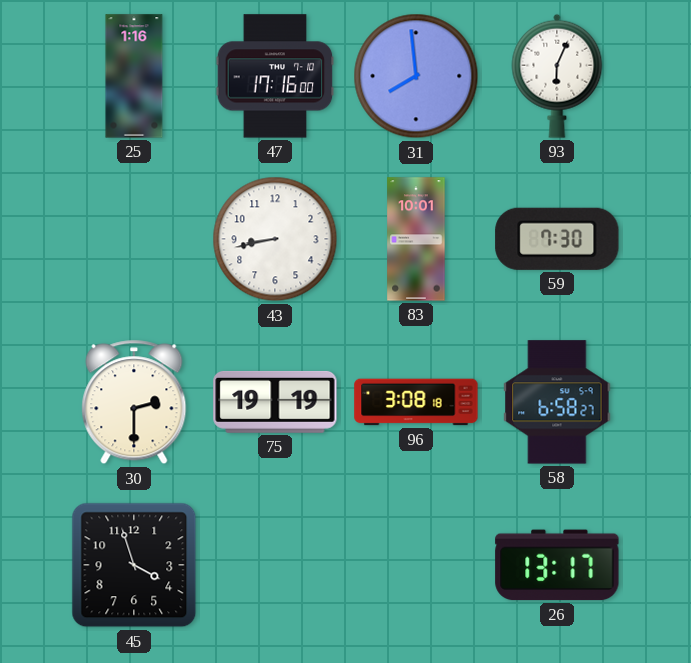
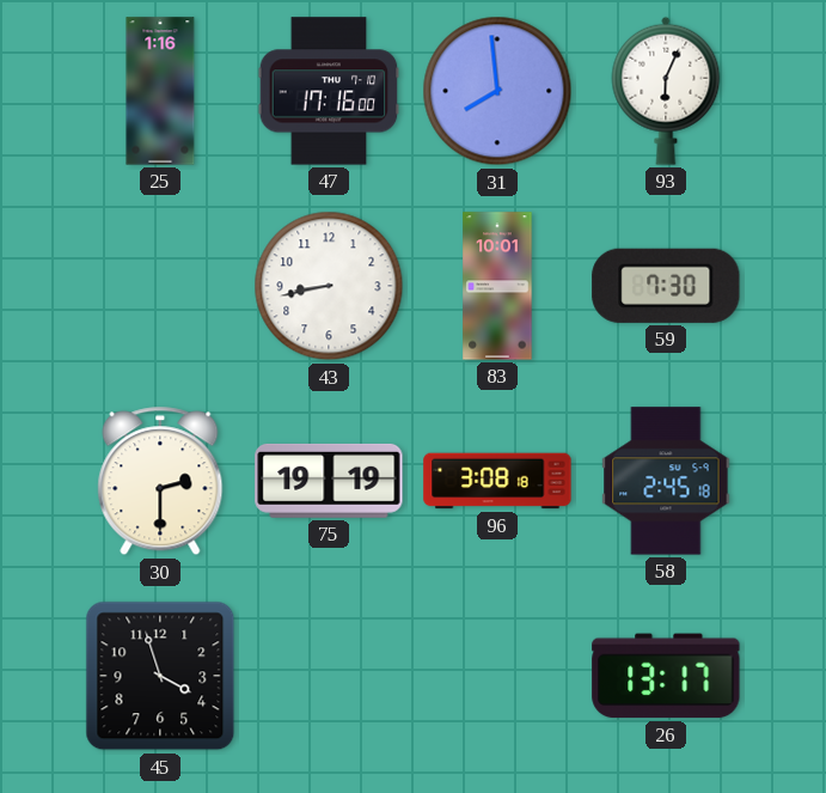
58: 6:58 -> 2:45 (666, 481)
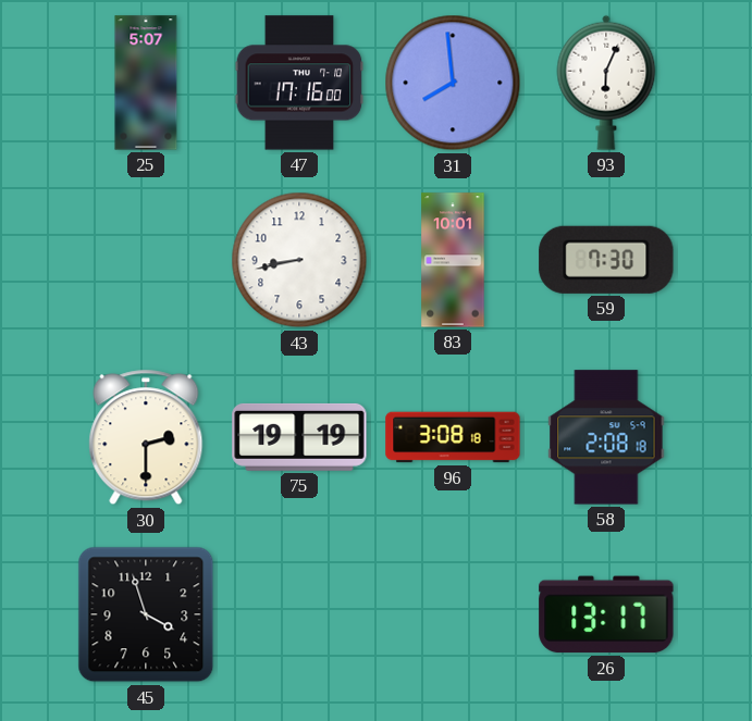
25: 1:16 -> 5:07 (146, 83)
58: 2:45 -> 2:08 (606, 437)
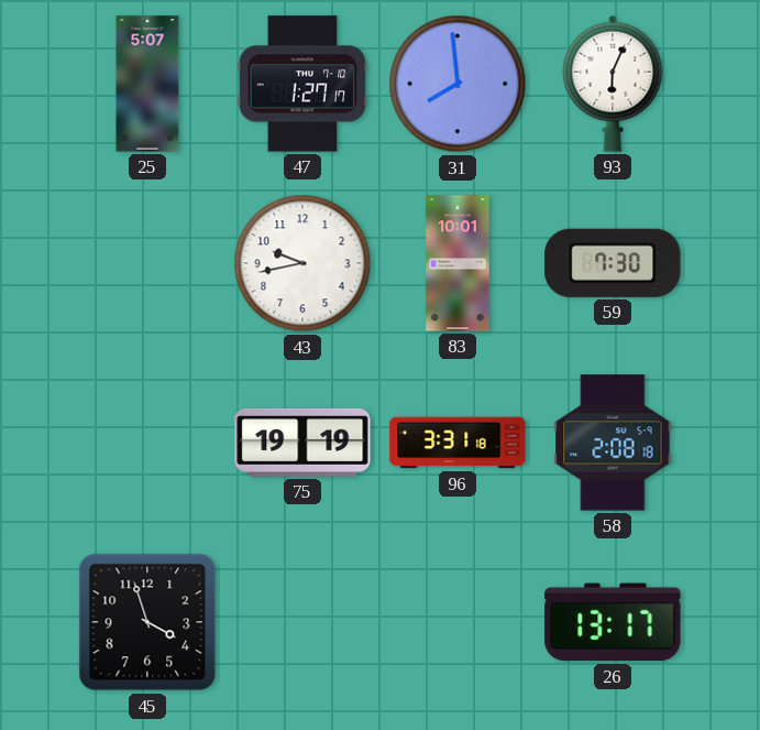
47: 17:16 -> 1:27 (302, 84)
43: 8:43 -> 9:43 (302, 263)
30: 2:30 -> none (146, 437)
96: 3:08 -> 3:31 (458, 443)
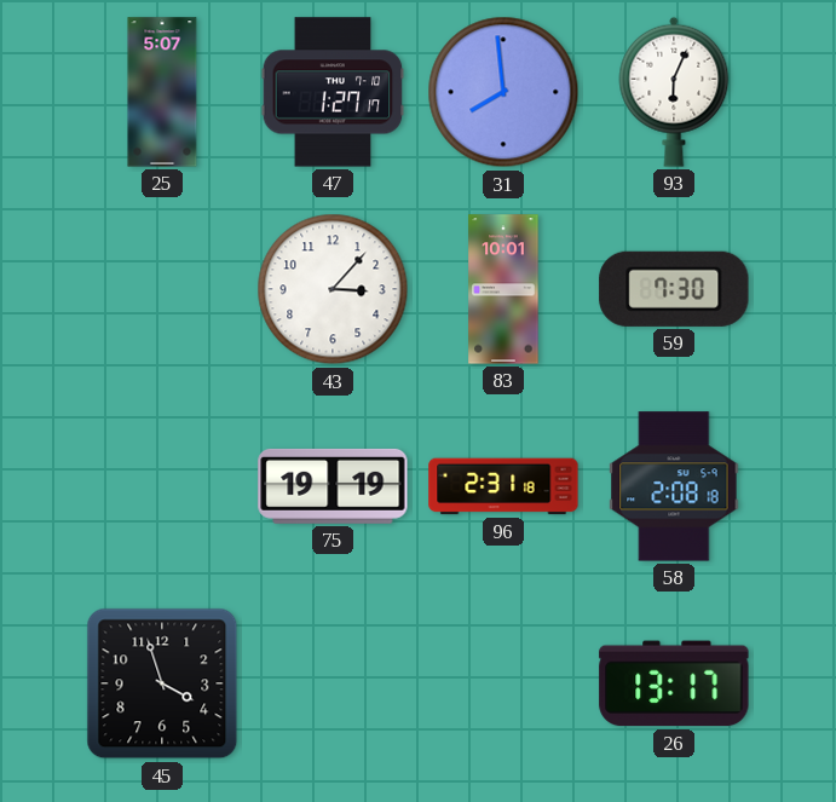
43: 9:43 -> 3:07 (333, 289)
96: 3:31 -> 2:31 (503, 486)
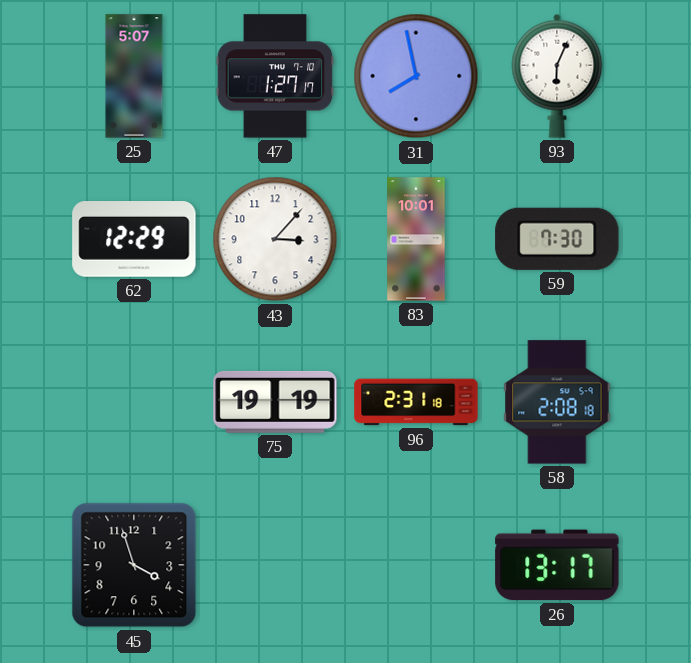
31: 7:59 -> 7:58 (416, 76)
62: none -> 12:29 (134, 240)
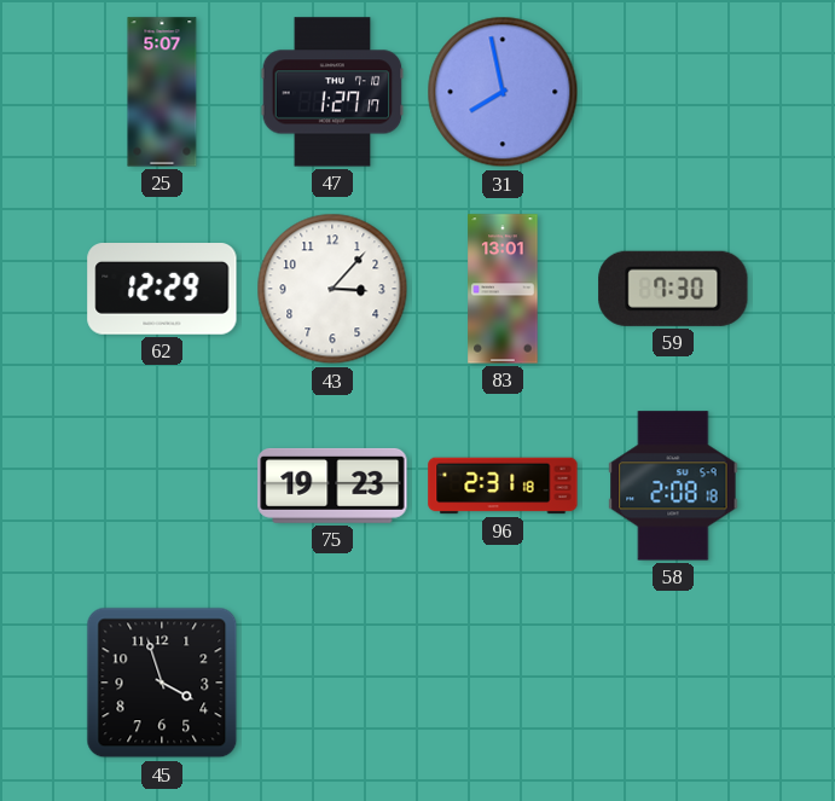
93: 6:04 -> none (557, 76)
83: 10:01 -> 13:01 (503, 289)
75: 19:19 -> 19:23 (332, 486)
26: 13:17 -> none (557, 565)
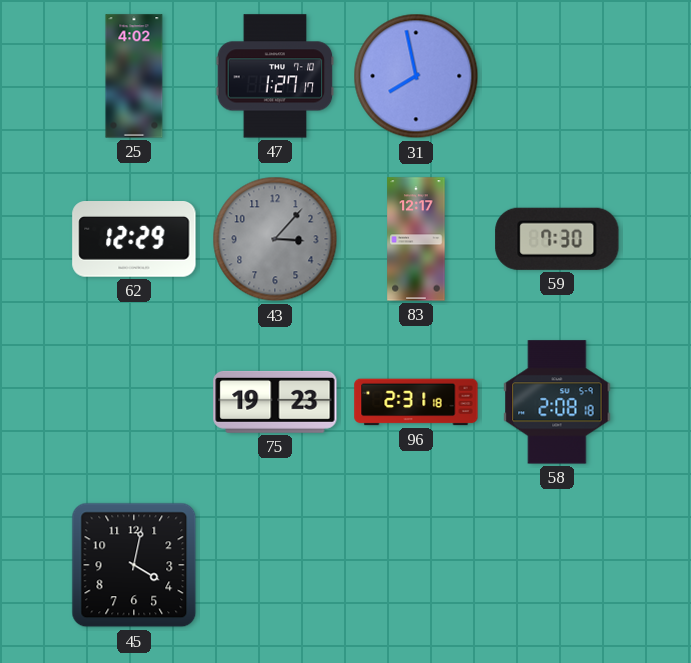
25: 5:07 -> 4:02 (134, 76)
43 dial: white -> grey (275, 239)
83: 13:01 -> 12:17 (416, 239)
45: 3:57 -> 4:02 (134, 565)
